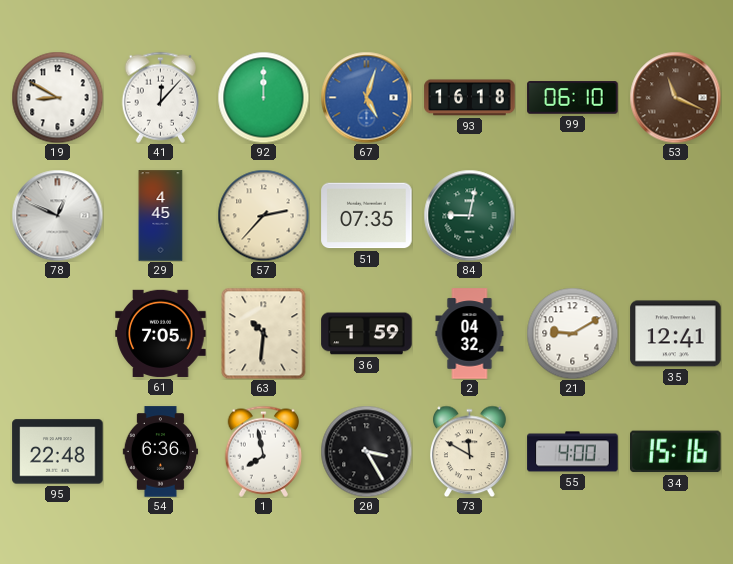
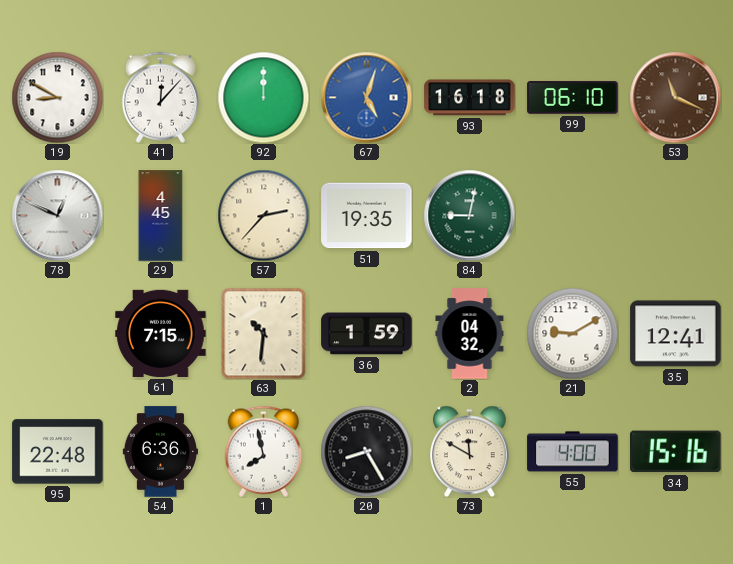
51: 07:35 -> 19:35 (367, 216)
61: 7:05 -> 7:15 (161, 333)
20: 3:25 -> 8:25 (366, 451)
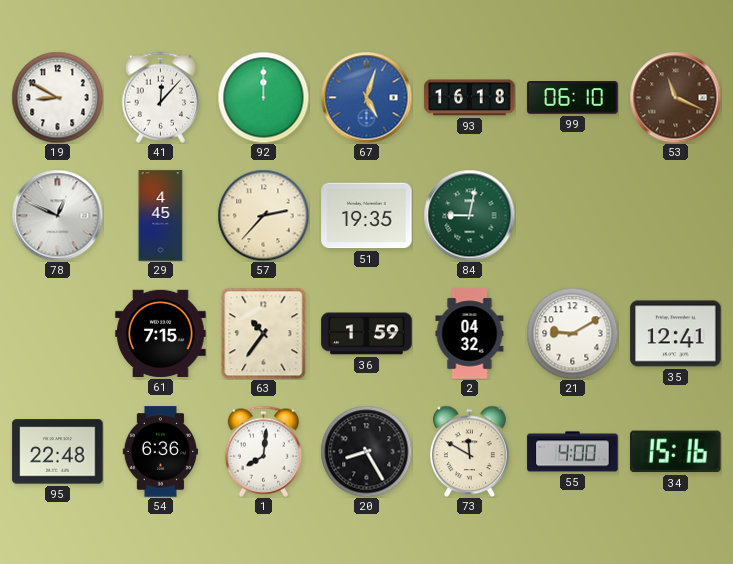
63: 10:31 -> 10:36 (264, 333)
1: 7:58 -> 8:01 (264, 451)
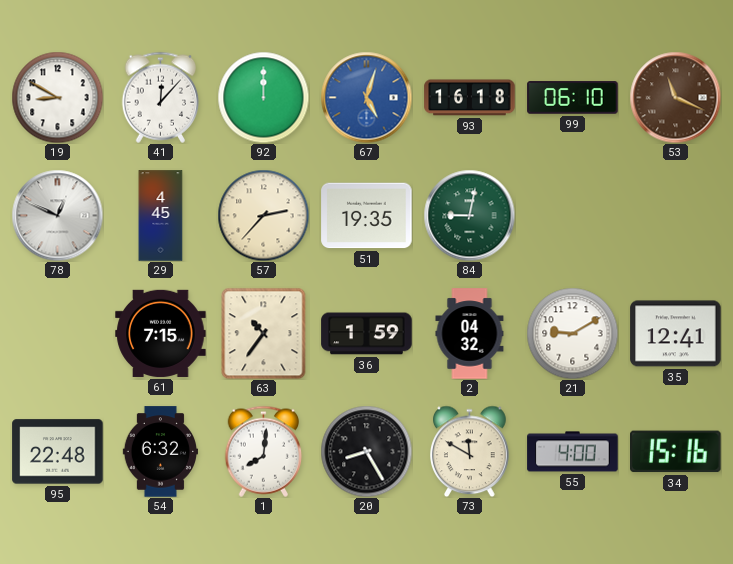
54: 6:36 -> 6:32 (160, 452)
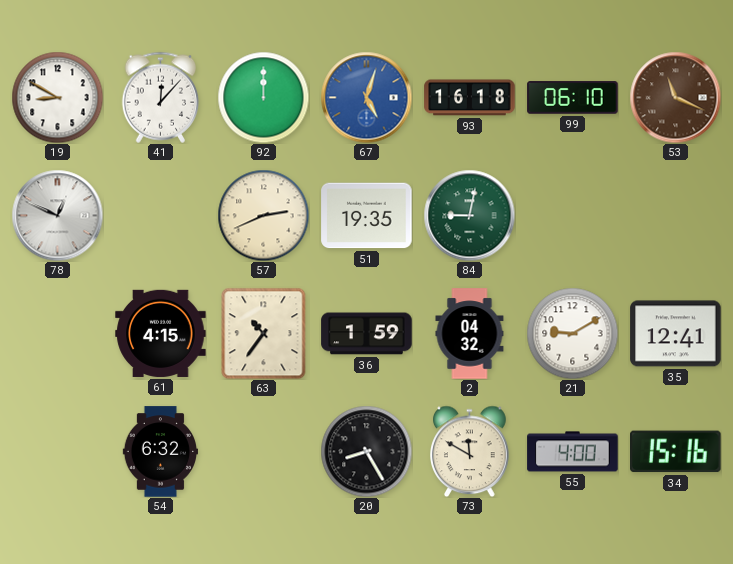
29: 4:45 -> none (161, 216)
57: 2:37 -> 2:41 (263, 215)
61: 7:15 -> 4:15 (161, 333)
95: 22:48 -> none (58, 452)
1: 8:01 -> none (264, 451)
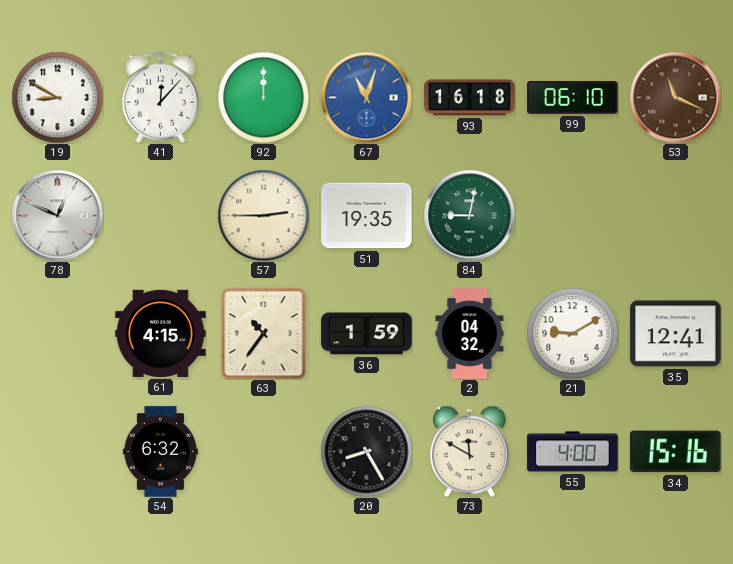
67: 5:03 -> 11:03 (366, 97)
57: 2:41 -> 2:45 (263, 215)
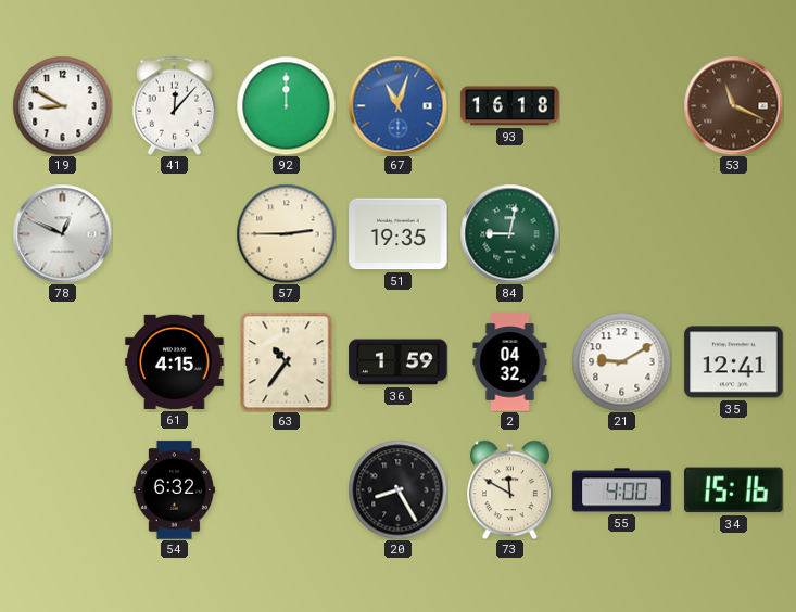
99: 06:10 -> none (573, 98)
